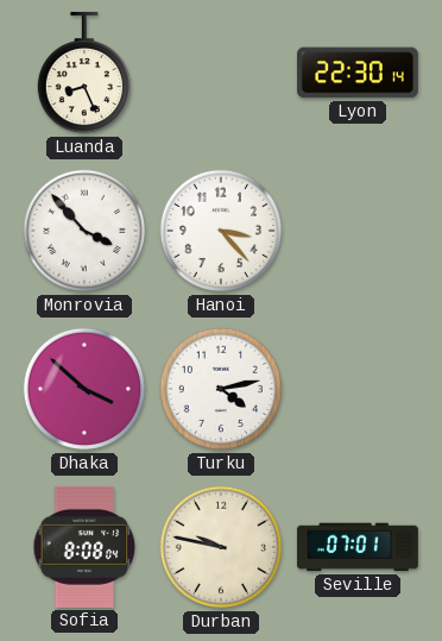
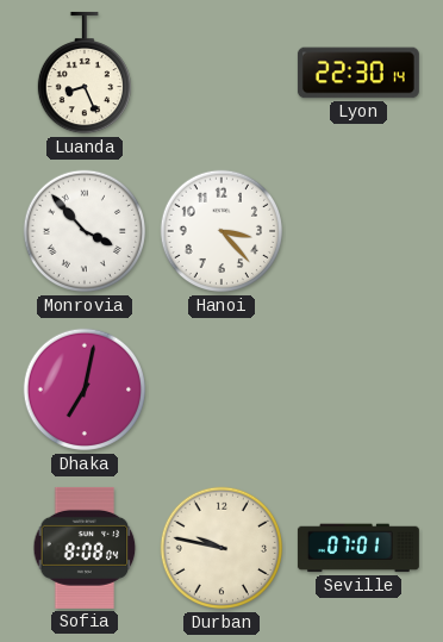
Dhaka: 3:52 -> 7:02 (85, 389)
Turku: 4:13 -> none (221, 389)
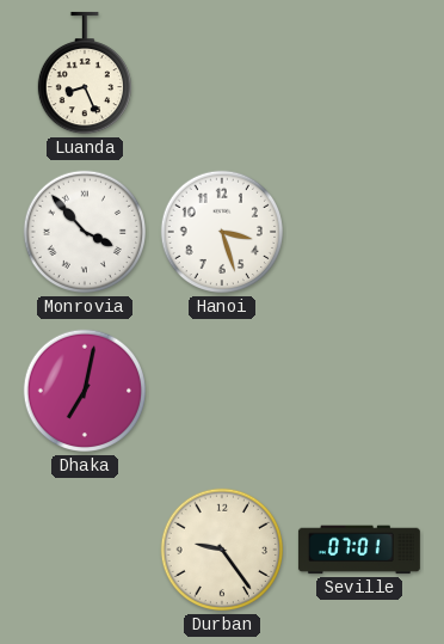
Lyon: 22:30 -> none (358, 73)
Hanoi: 3:23 -> 3:27 (222, 232)
Sofia: 8:08 -> none (85, 548)
Durban: 9:47 -> 9:24 (222, 550)
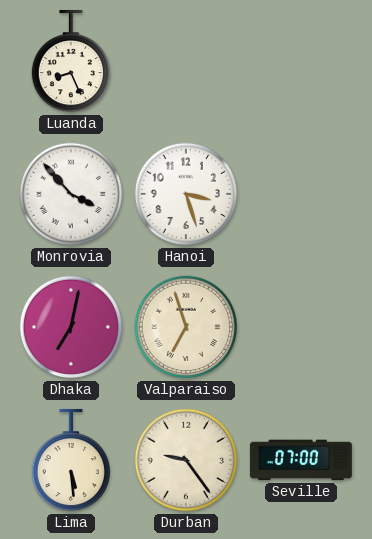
Valparaiso: none -> 6:57 (186, 327)
Lima: none -> 5:29 (70, 460)
Seville: 07:01 -> 07:00 (301, 460)
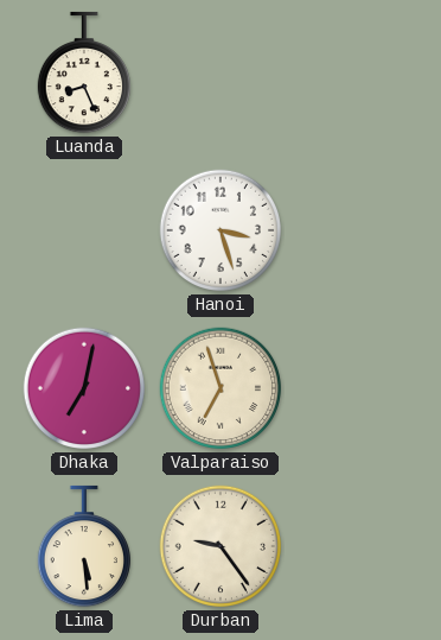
Monrovia: 3:53 -> none (71, 194)
Seville: 07:00 -> none (301, 460)
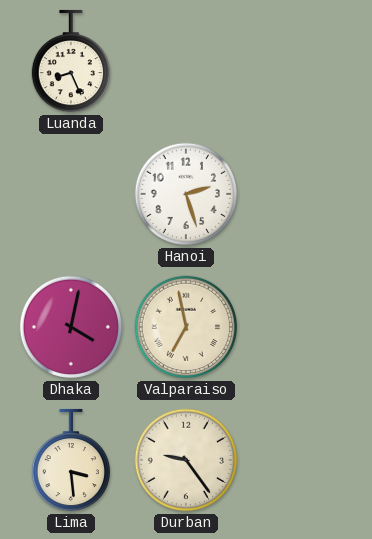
Hanoi: 3:27 -> 2:27 (186, 194)
Dhaka: 7:02 -> 4:02 (71, 327)
Valparaiso: 6:57 -> 6:58 (186, 327)
Lima: 5:29 -> 3:29 (70, 460)
